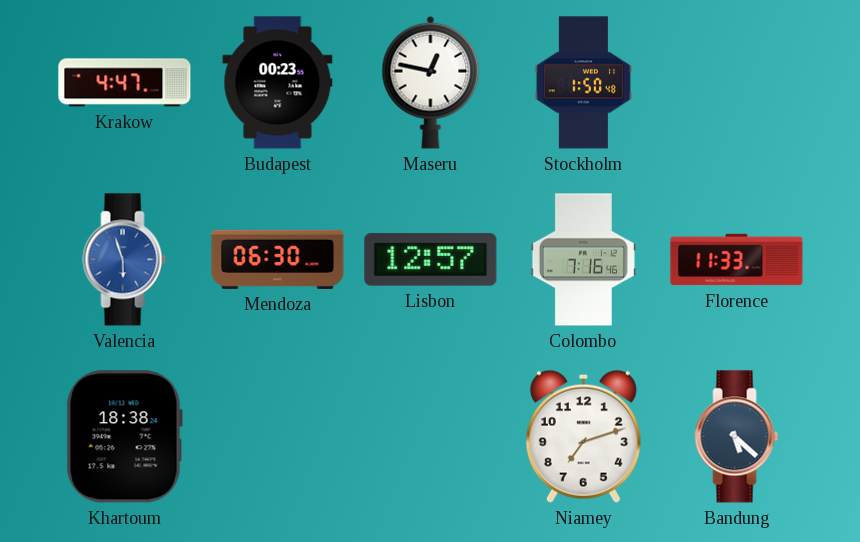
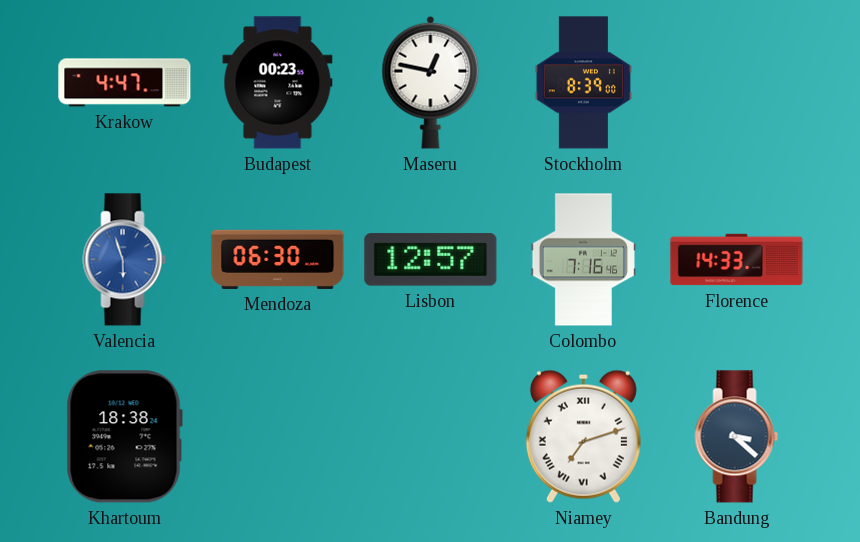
Stockholm: 1:50 -> 8:39 (583, 83)
Florence: 11:33 -> 14:33 (737, 260)
Niamey numerals: Arabic -> Roman (583, 436)
Bandung: 5:22 -> 3:22 (737, 437)
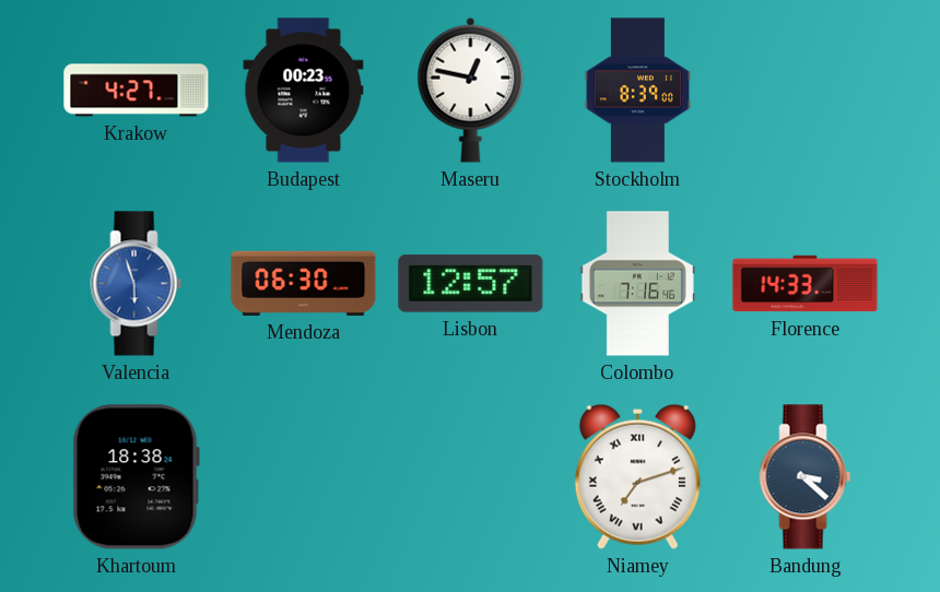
Krakow: 4:47 -> 4:27 (137, 91)
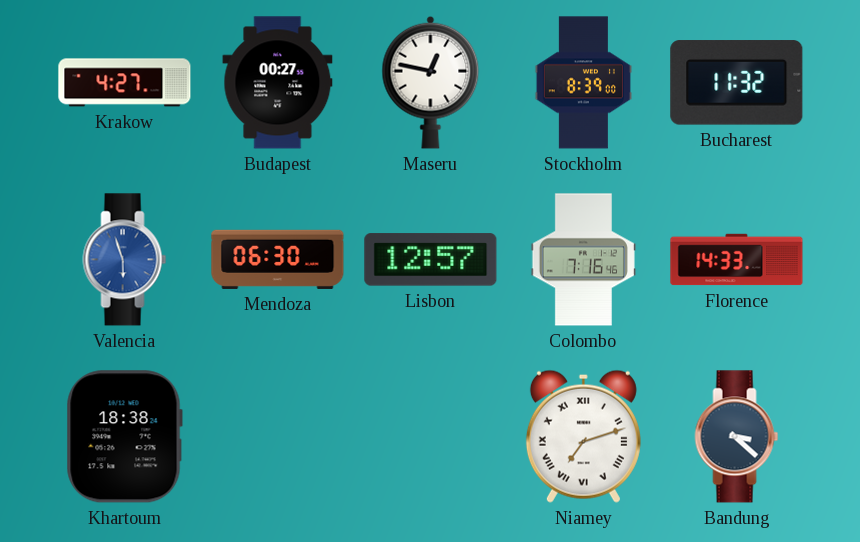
Budapest: 00:23 -> 00:27 (278, 83)
Bucharest: none -> 11:32 (737, 83)
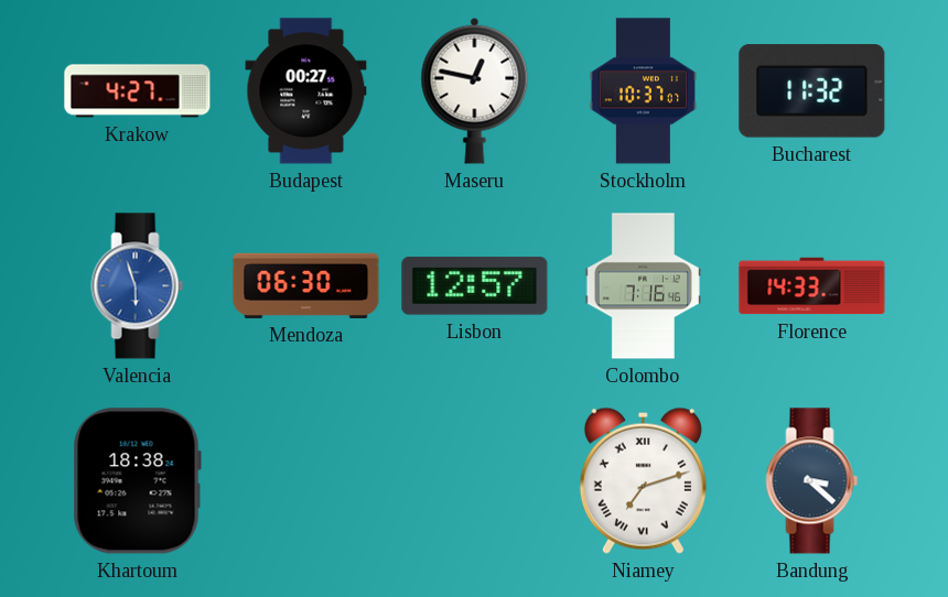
Stockholm: 8:39 -> 10:37 (643, 91)
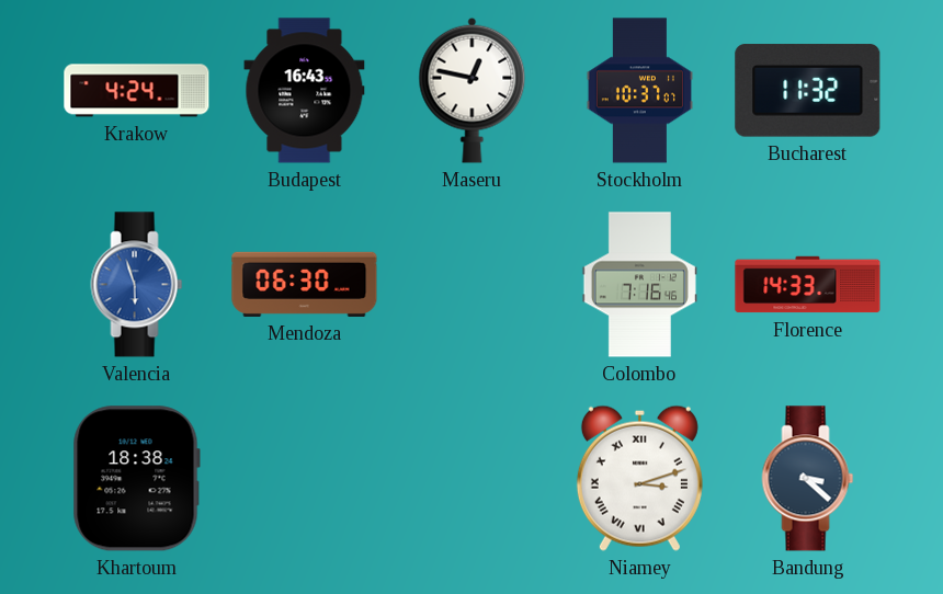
Krakow: 4:27 -> 4:24 (137, 91)
Budapest: 00:27 -> 16:43 (305, 91)
Lisbon: 12:57 -> none (475, 286)
Niamey: 7:12 -> 3:12 (639, 478)
